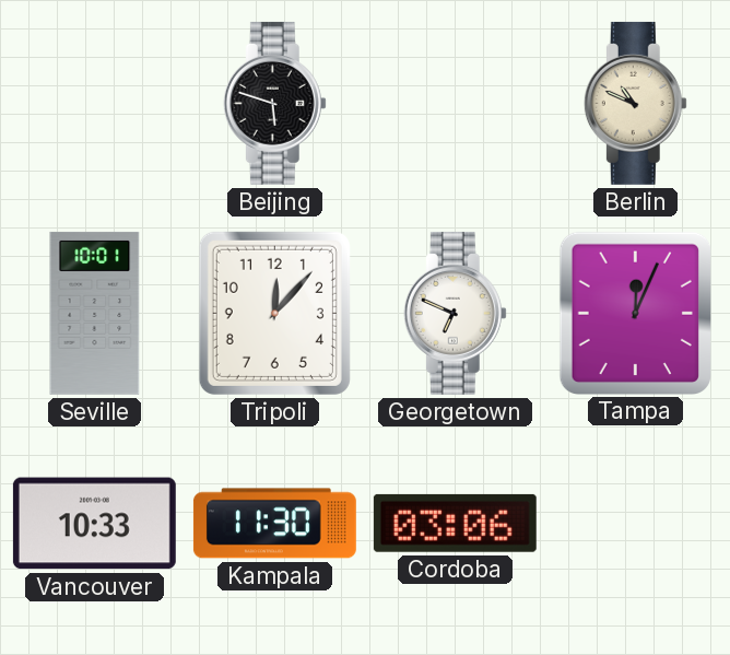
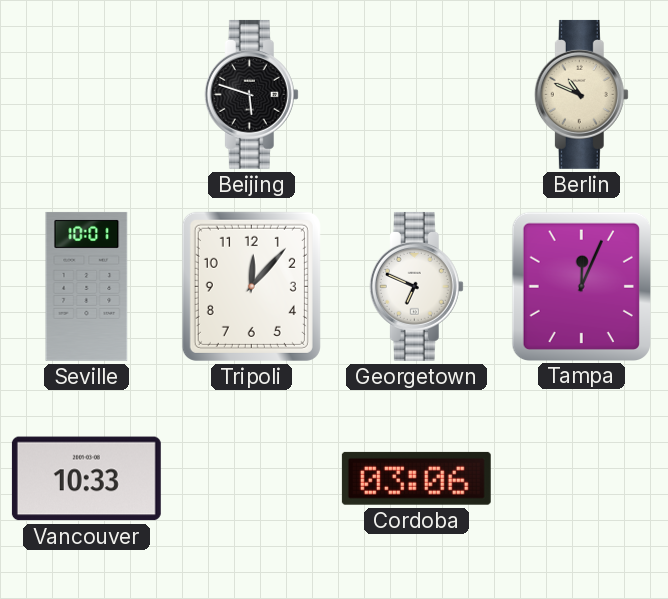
Kampala: 11:30 -> none (274, 524)
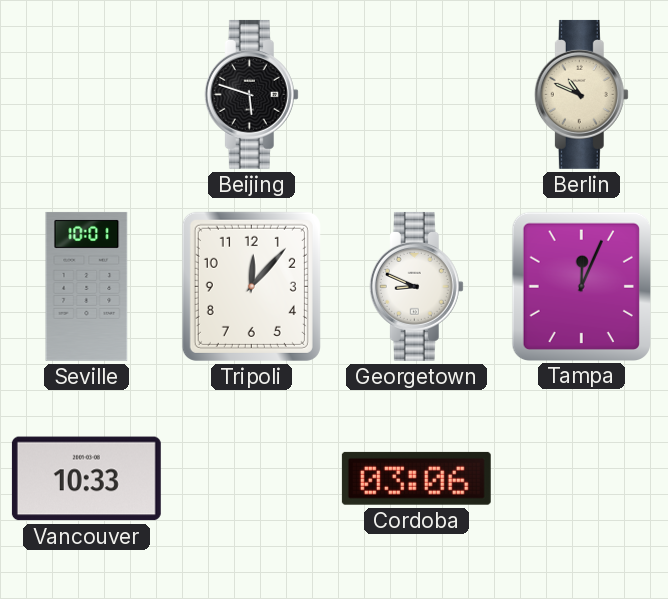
Georgetown: 6:49 -> 8:49 (416, 286)
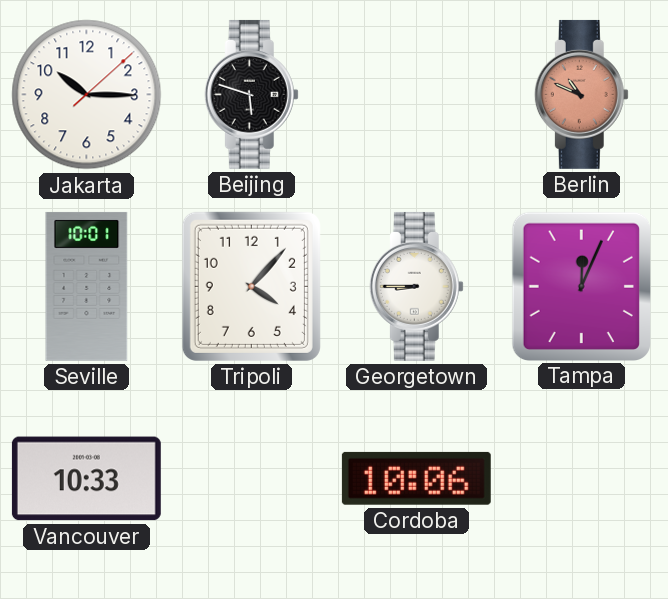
Jakarta: none -> 10:15 (87, 95)
Berlin dial: cream -> salmon (581, 94)
Tripoli: 12:07 -> 4:07 (251, 286)
Georgetown: 8:49 -> 8:45 (416, 286)
Cordoba: 03:06 -> 10:06 (416, 478)
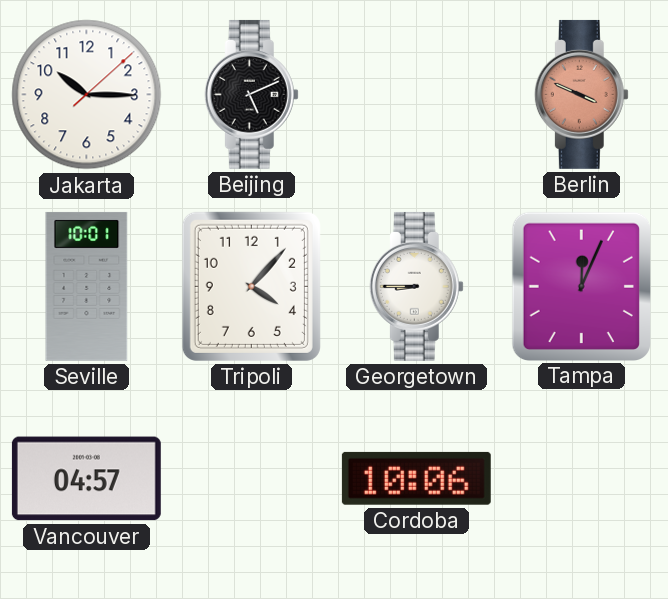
Beijing: 5:48 -> 5:11 (251, 94)
Berlin: 10:49 -> 3:49 (581, 94)
Vancouver: 10:33 -> 04:57 (86, 479)
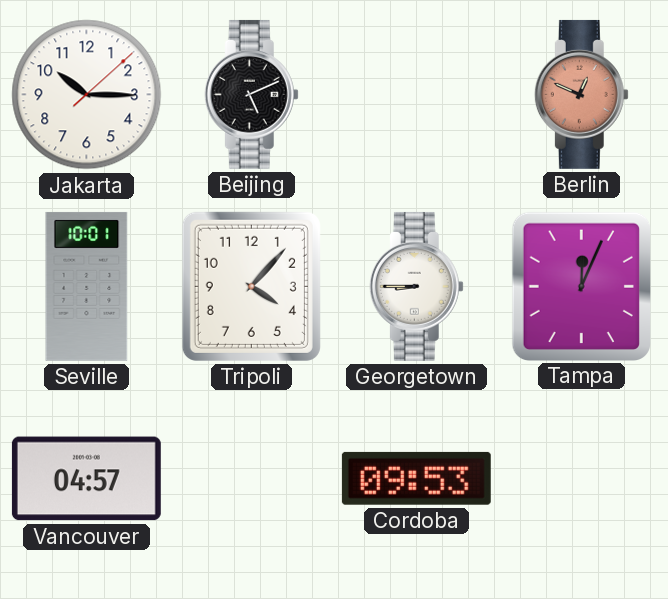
Berlin: 3:49 -> 12:49 (581, 94)
Cordoba: 10:06 -> 09:53 (416, 478)
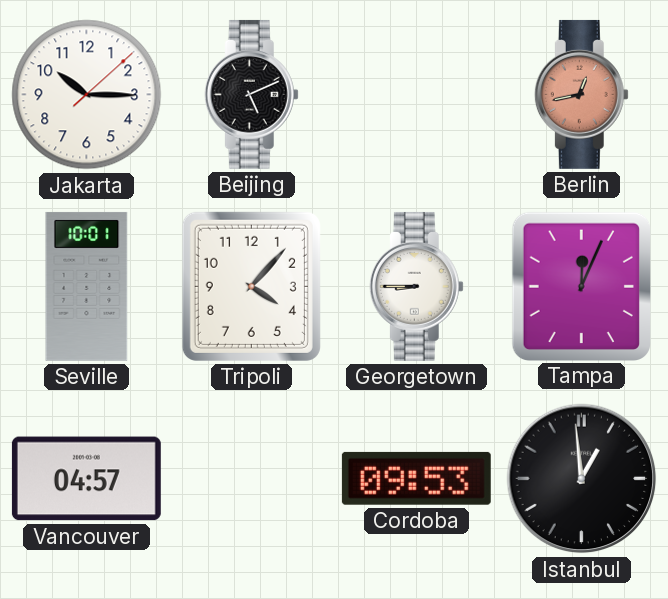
Berlin: 12:49 -> 12:43 (581, 94)
Istanbul: none -> 12:59 (582, 479)
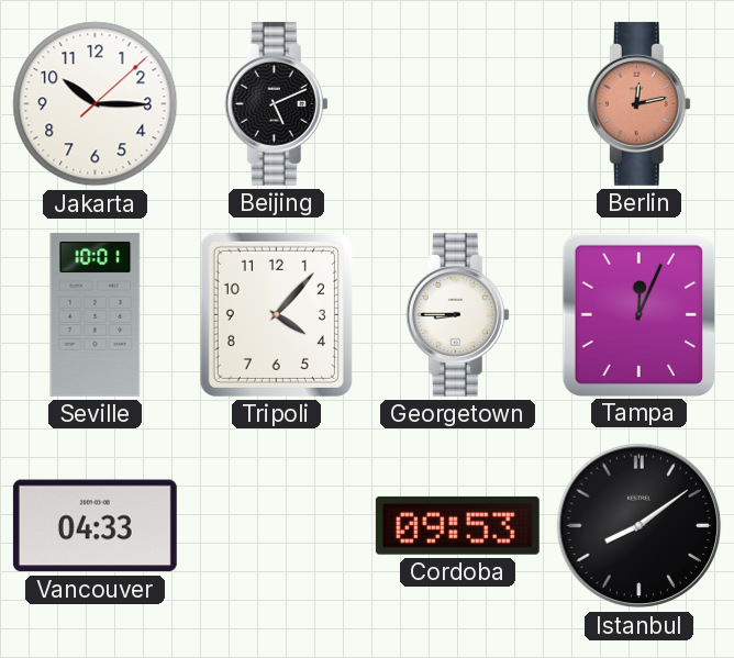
Berlin: 12:43 -> 12:13 (638, 103)
Vancouver: 04:57 -> 04:33 (94, 526)
Istanbul: 12:59 -> 8:09 (640, 526)
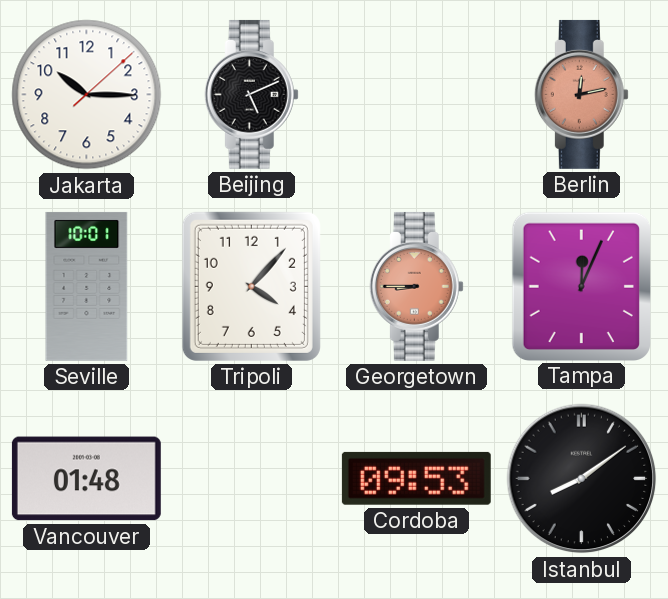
Georgetown dial: white -> salmon (416, 286)
Vancouver: 04:33 -> 01:48 (86, 479)
